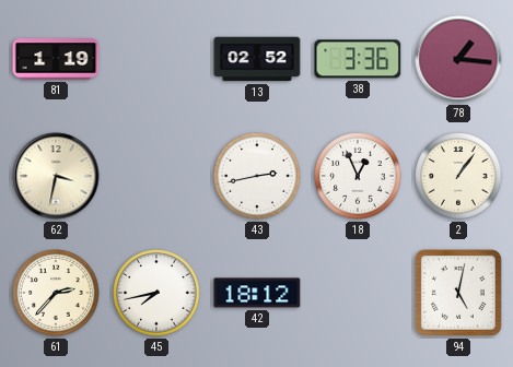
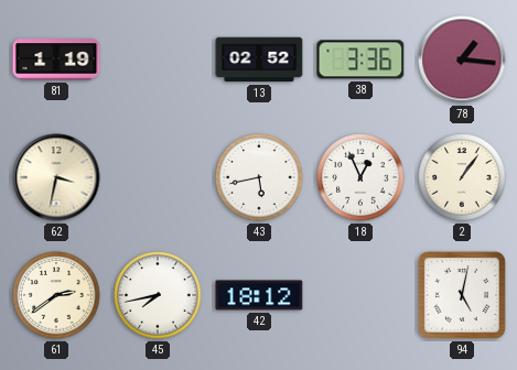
43: 2:43 -> 5:43 (259, 177)
61: 2:37 -> 2:39 (56, 295)
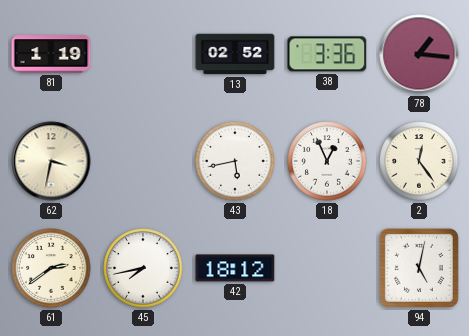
2: 1:06 -> 12:24 (419, 161)
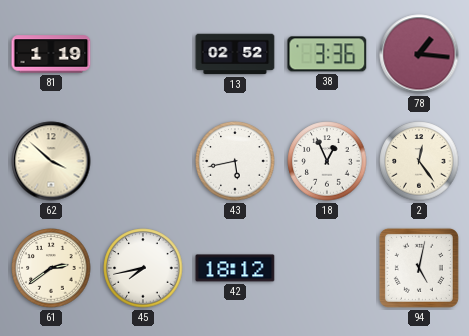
62: 3:32 -> 3:52 (51, 161)
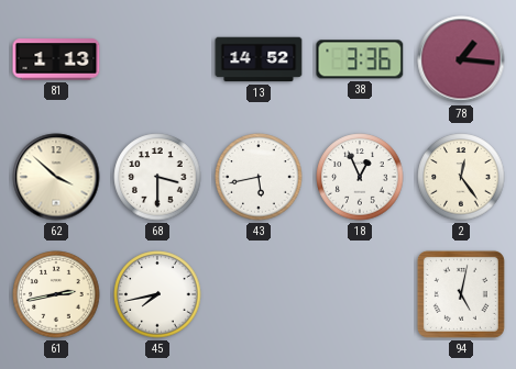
81: 1:19 -> 1:13 (56, 59)
13: 02:52 -> 14:52 (259, 59)
68: none -> 3:30 (157, 177)
61: 2:39 -> 2:43 (56, 294)
42: 18:12 -> none (235, 268)
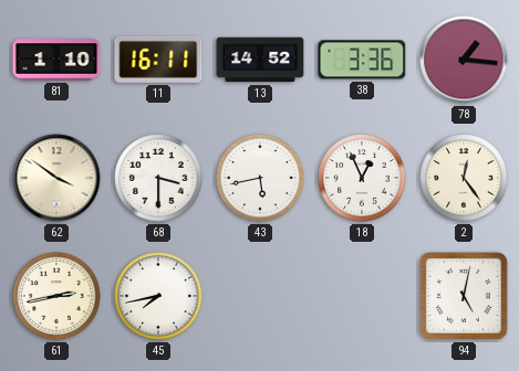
81: 1:13 -> 1:10 (56, 60)
11: none -> 16:11 (158, 60)
62: 3:52 -> 3:51 (56, 178)
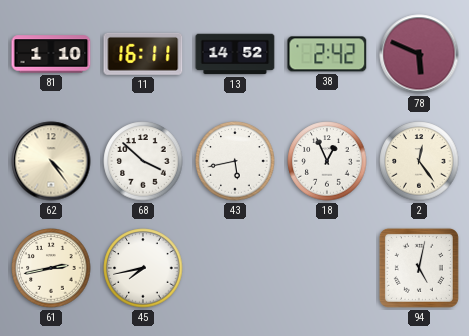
38: 3:36 -> 2:42 (327, 54)
78: 1:16 -> 5:49 (419, 54)
62: 3:51 -> 4:24 (51, 161)
68: 3:30 -> 3:52 (143, 161)
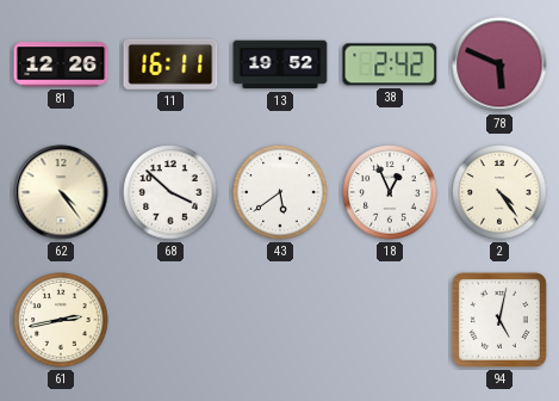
81: 1:10 -> 12:26 (61, 64)
13: 14:52 -> 19:52 (280, 64)
43: 5:43 -> 5:39 (280, 192)
2: 12:24 -> 4:24 (499, 192)
45: 7:43 -> none (143, 268)
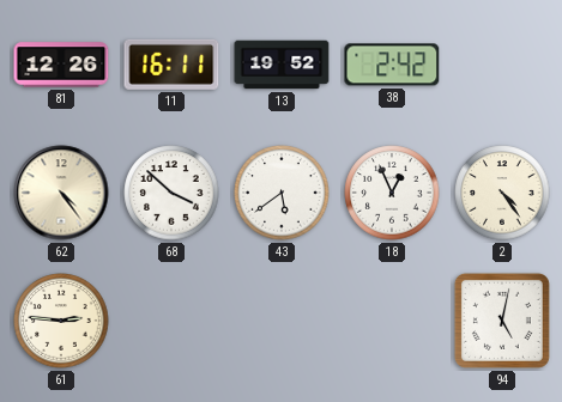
78: 5:49 -> none (499, 64)
61: 2:43 -> 2:46 (61, 321)
